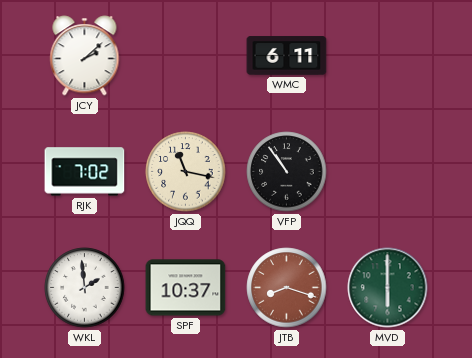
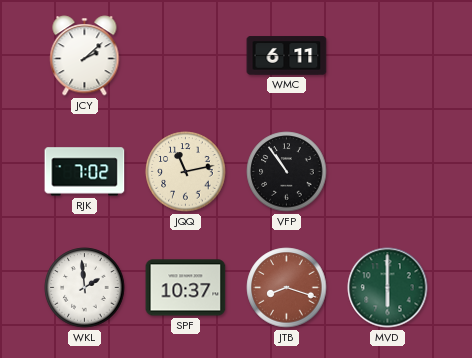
JQQ: 11:17 -> 11:13 (186, 172)
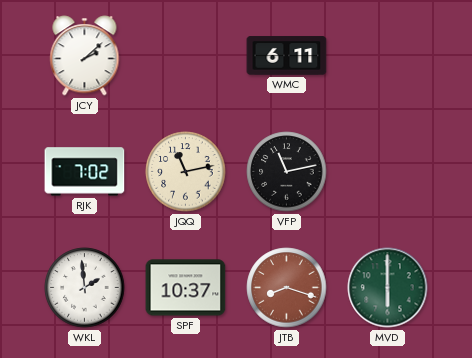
VFP: 10:54 -> 11:13 (287, 172)
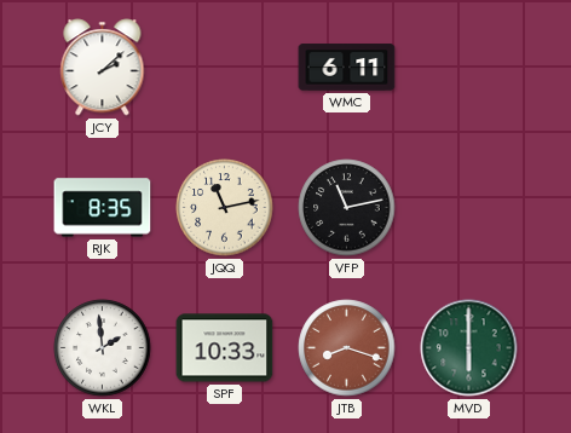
RJK: 7:02 -> 8:35 (103, 208)
SPF: 10:37 -> 10:33 (225, 348)
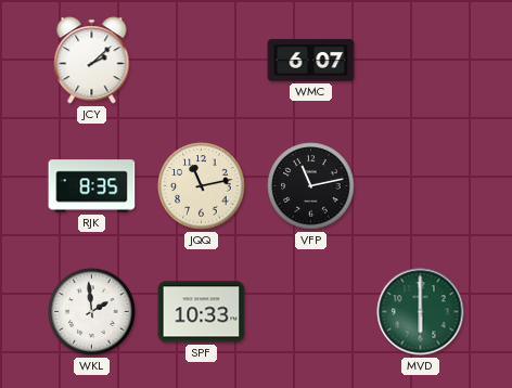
WMC: 6:11 -> 6:07 (311, 61)
JTB: 8:18 -> none (347, 348)
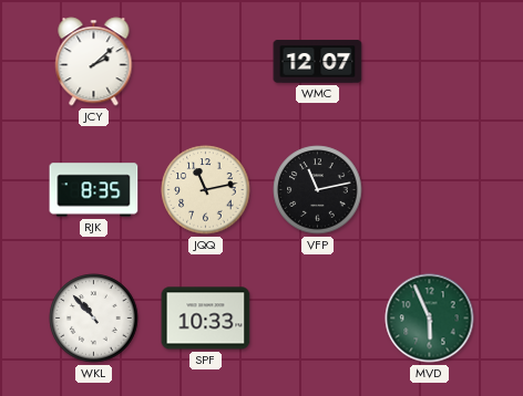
WMC: 6:07 -> 12:07 (318, 62)
WKL: 1:59 -> 10:53 (94, 319)
MVD: 6:00 -> 5:56 (430, 319)
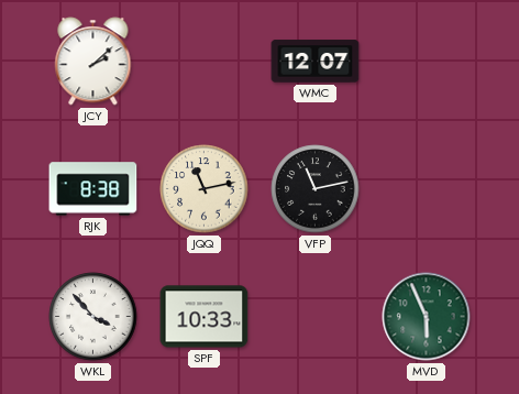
RJK: 8:35 -> 8:38 (93, 189)
WKL: 10:53 -> 3:53 (93, 317)
